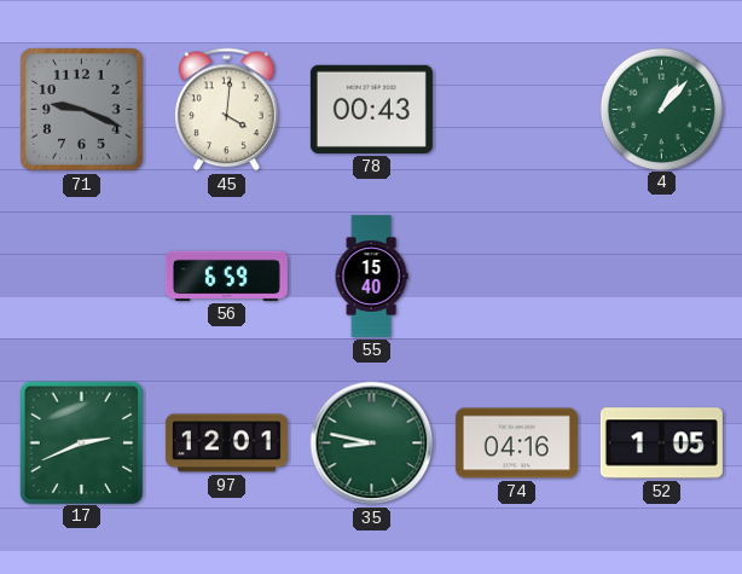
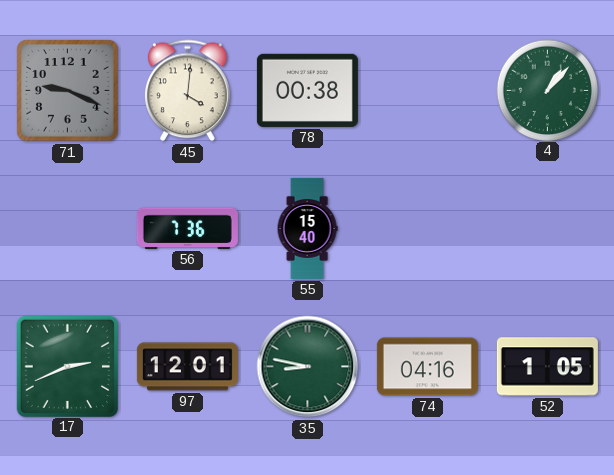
78: 00:43 -> 00:38 (307, 90)
56: 6:59 -> 7:36 (187, 228)
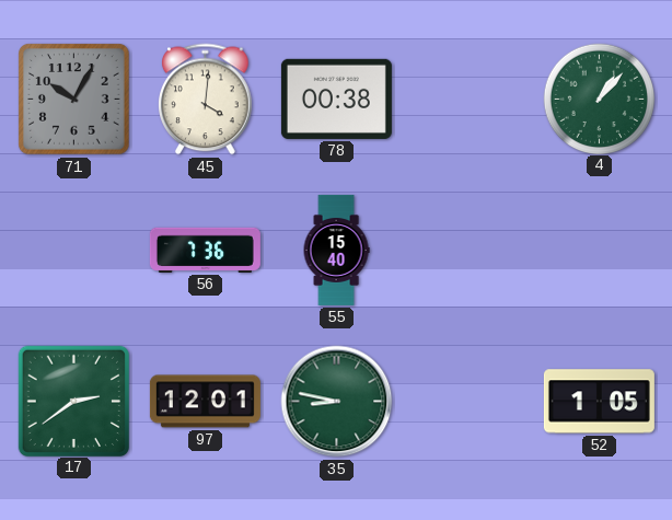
71: 9:19 -> 10:05 (74, 100)
17: 2:41 -> 2:39 (73, 401)
74: 04:16 -> none (427, 367)
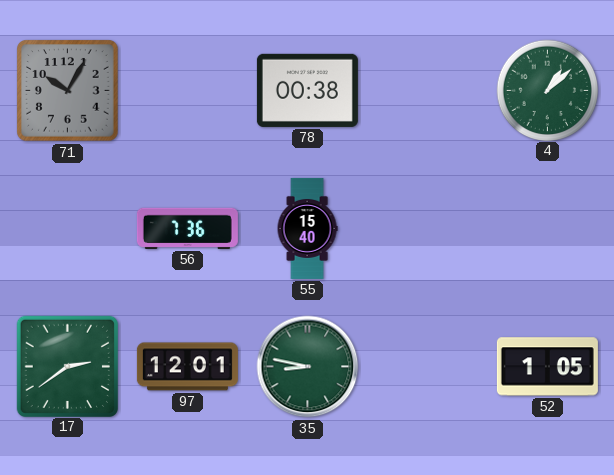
45: 4:01 -> none (206, 100)
4: 1:07 -> 1:08 (547, 90)
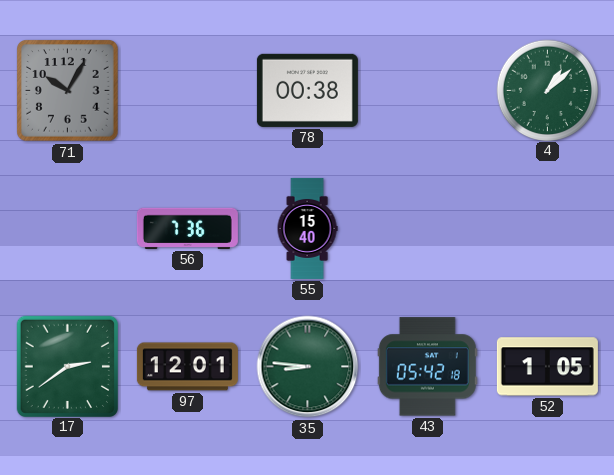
35: 8:47 -> 8:46 (308, 367)
43: none -> 05:42 (427, 367)
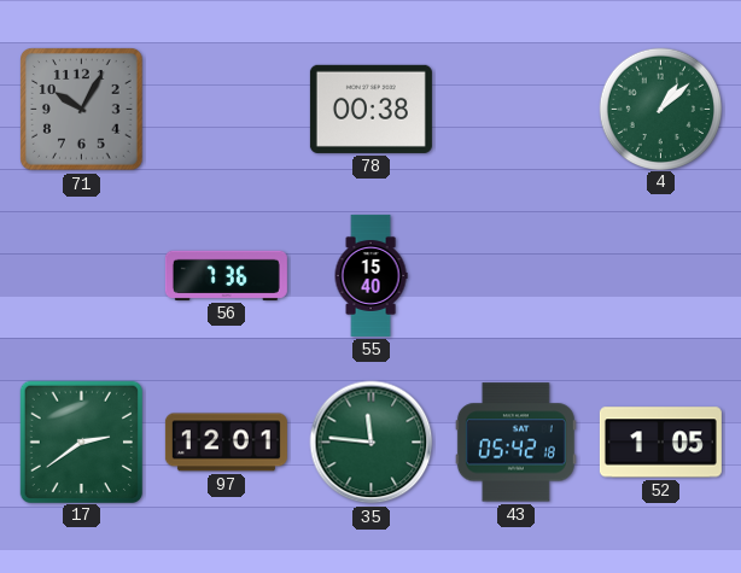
35: 8:46 -> 11:46 (372, 443)
